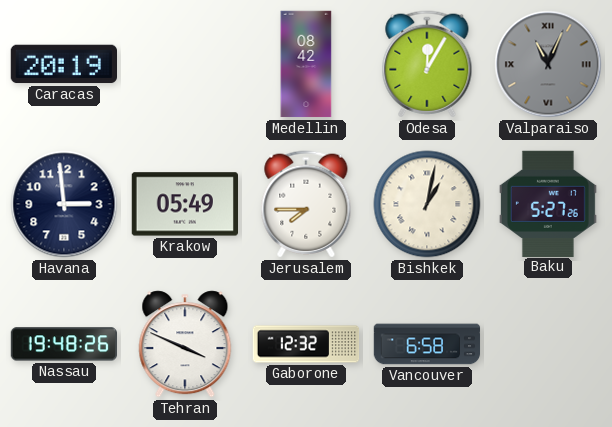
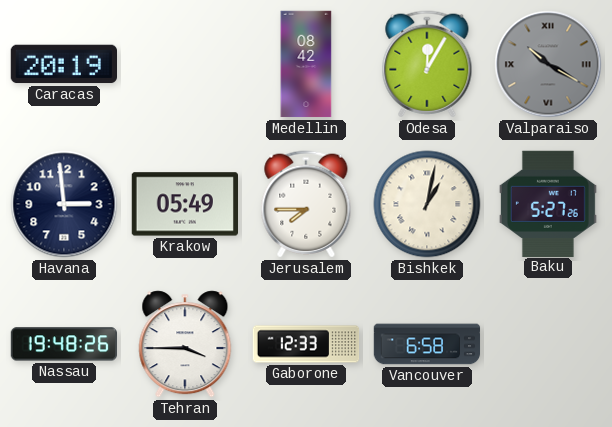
Valparaiso: 11:04 -> 10:20 (548, 64)
Tehran: 3:49 -> 3:45 (185, 344)
Gaborone: 12:32 -> 12:33 (306, 344)
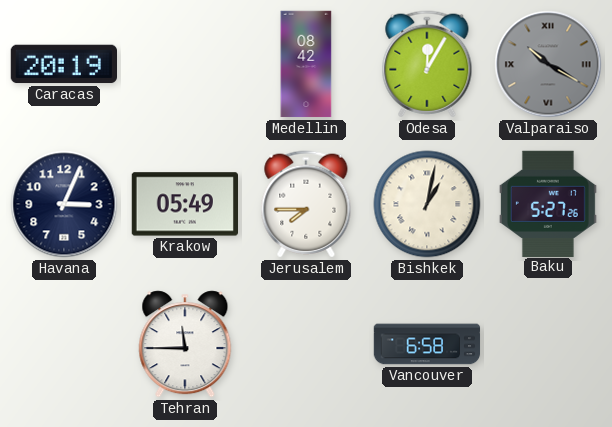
Havana: 2:59 -> 3:04 (64, 204)
Nassau: 19:48 -> none (63, 344)
Tehran: 3:45 -> 11:45 (185, 344)
Gaborone: 12:33 -> none (306, 344)
